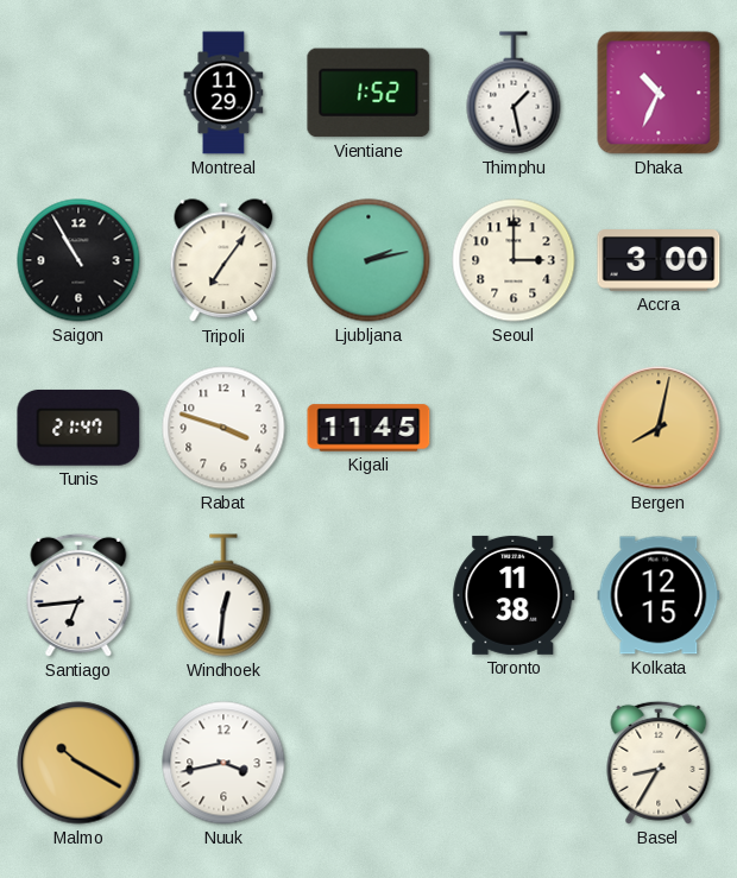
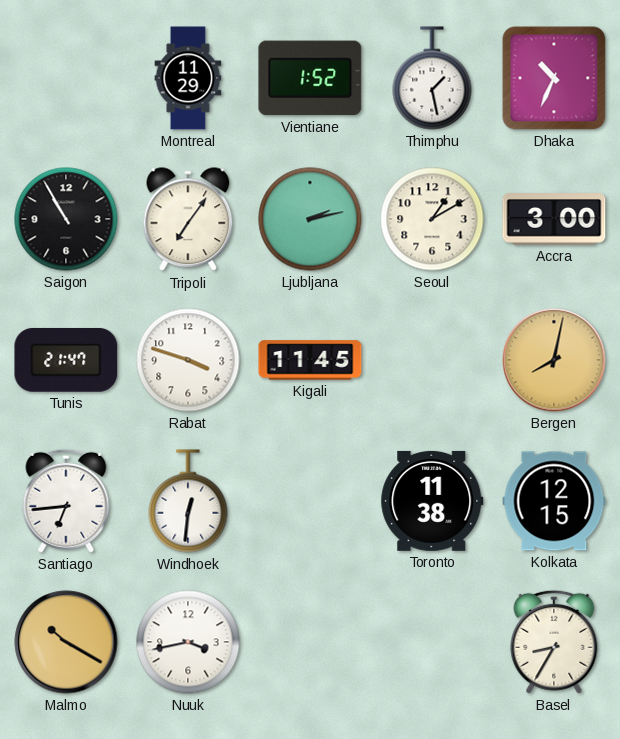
Seoul: 3:00 -> 1:10 (432, 219)
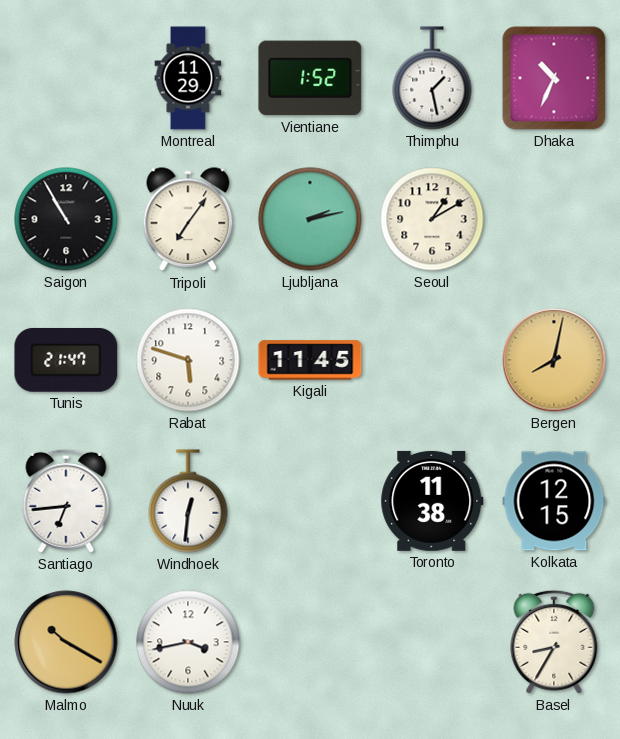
Accra: 3:00 -> none (554, 219)
Rabat: 3:48 -> 5:48 (188, 360)
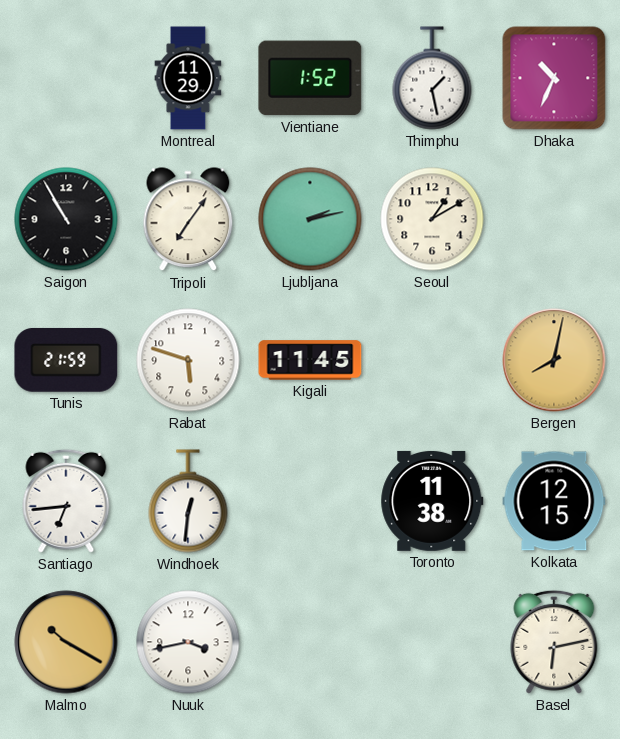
Tunis: 21:47 -> 21:59 (66, 360)
Basel: 8:35 -> 6:13 (554, 642)
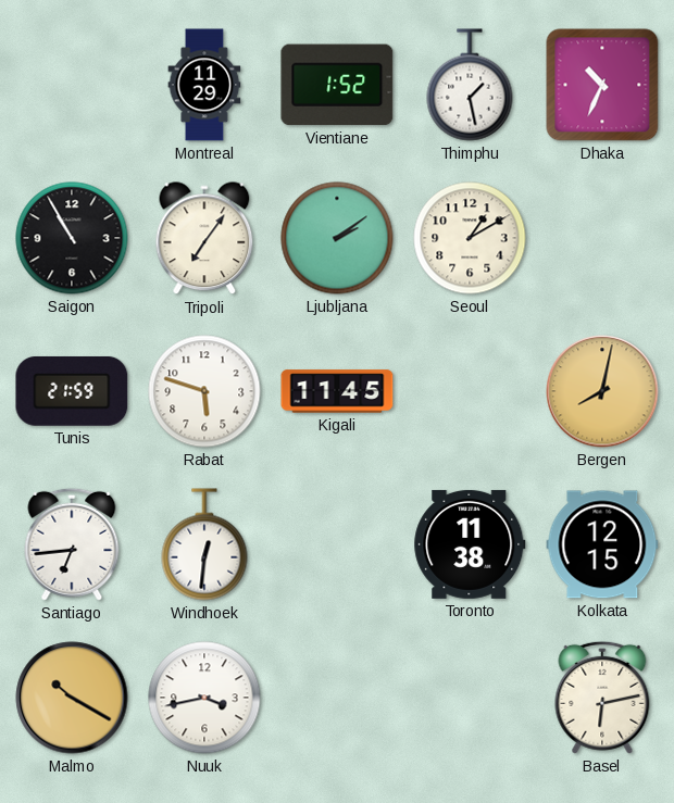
Ljubljana: 2:13 -> 2:09 (337, 238)
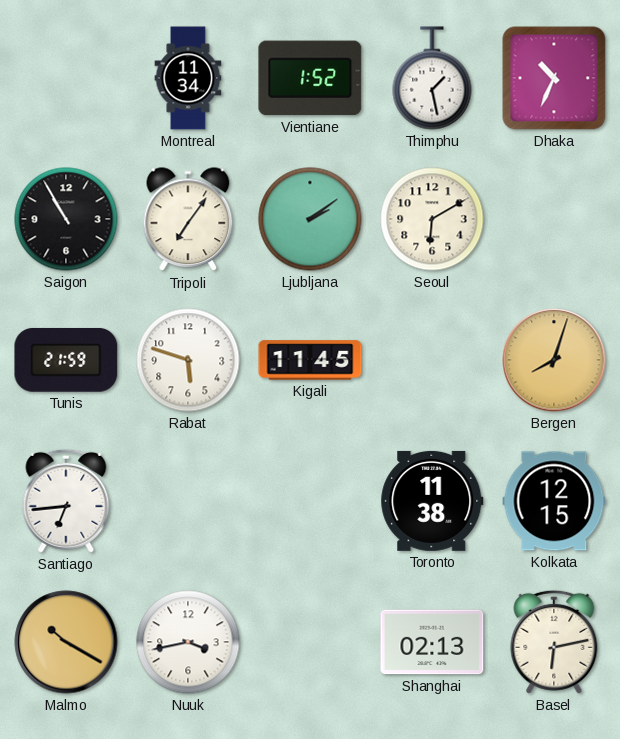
Montreal: 11:29 -> 11:34 (188, 78)
Seoul: 1:10 -> 6:10 (432, 219)
Bergen: 8:02 -> 8:03 (554, 360)
Windhoek: 12:31 -> none (204, 544)
Shanghai: none -> 02:13 (432, 642)
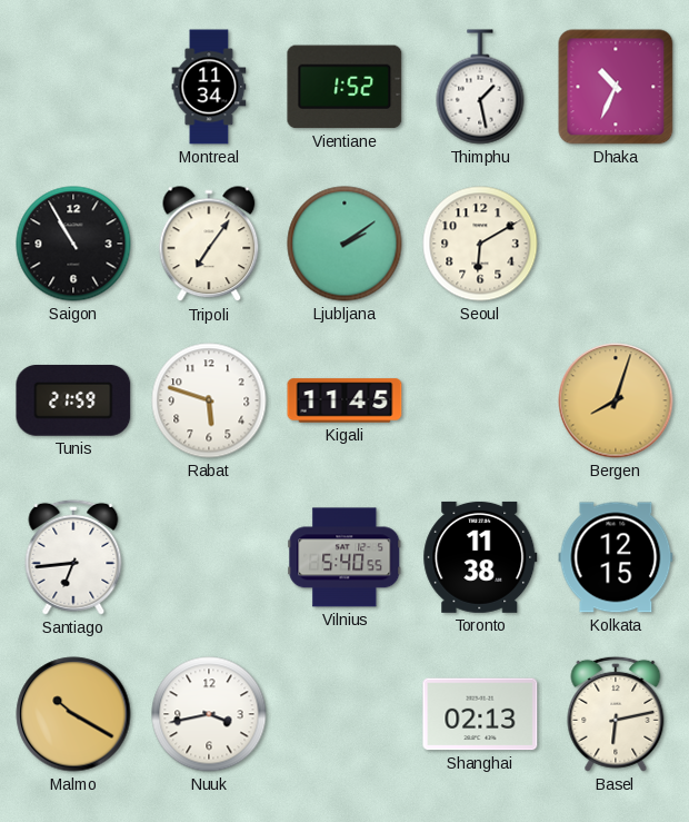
Vilnius: none -> 5:40 (344, 557)
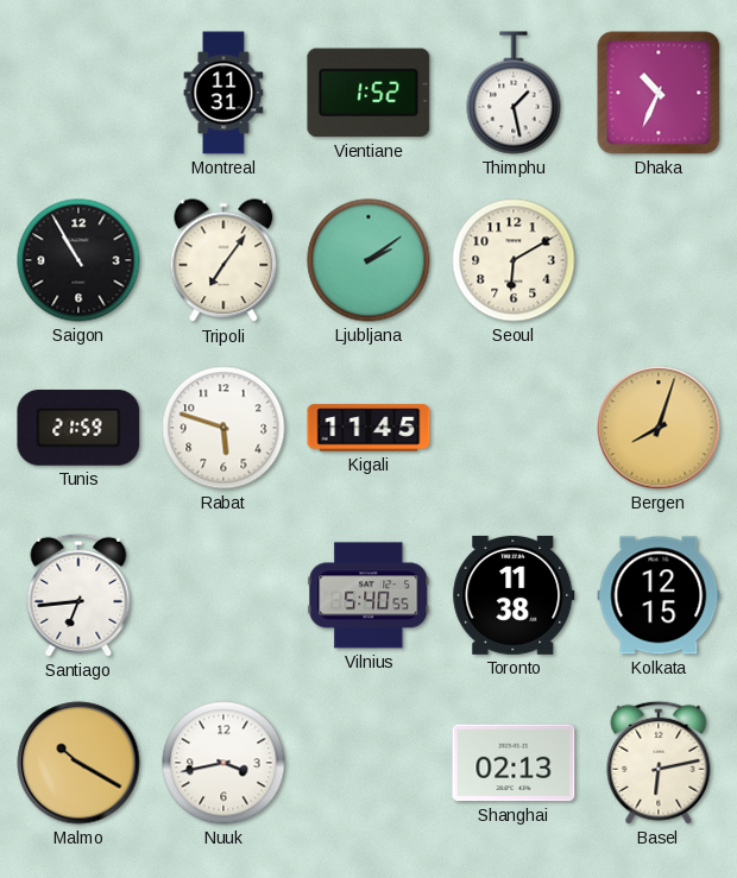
Montreal: 11:34 -> 11:31 (223, 93)
